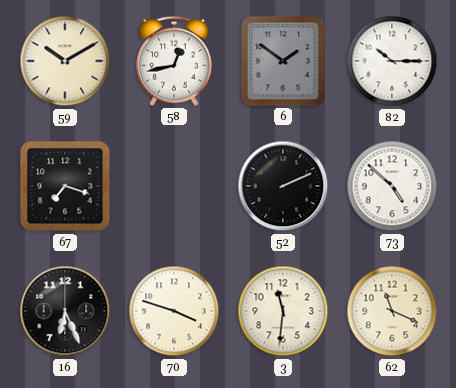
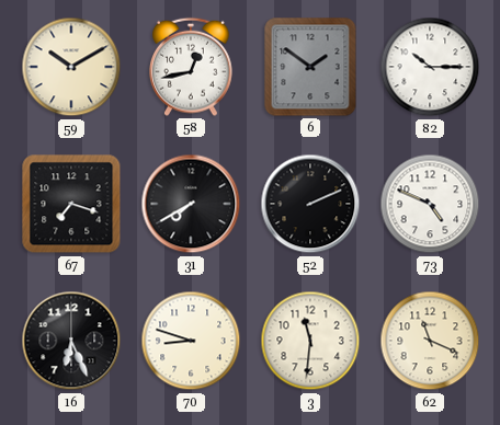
31: none -> 7:40 (191, 204)
73: 4:52 -> 4:49 (430, 204)
70: 3:48 -> 8:48 (191, 341)
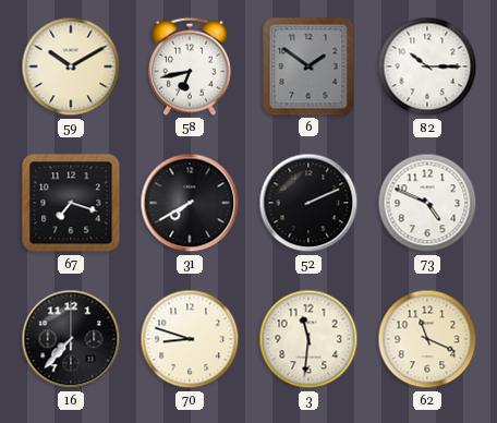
58: 12:43 -> 6:43 (191, 67)
16: 6:26 -> 7:37 (71, 339)
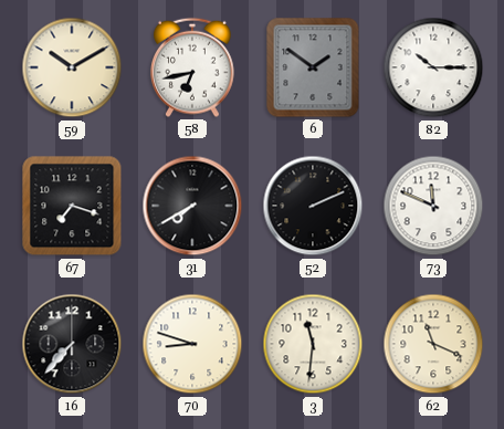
73: 4:49 -> 11:49 (433, 206)
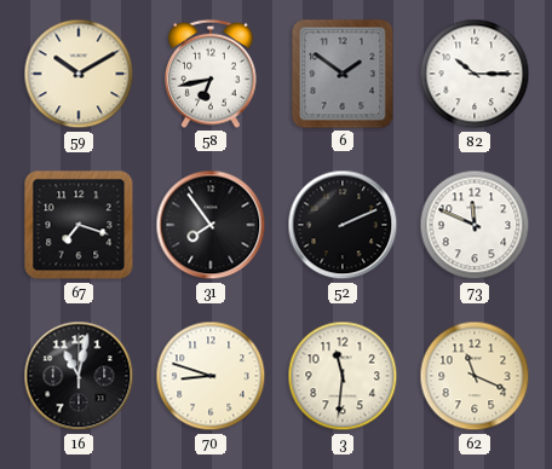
31: 7:40 -> 7:54 (211, 225)
16: 7:37 -> 11:02 (79, 376)
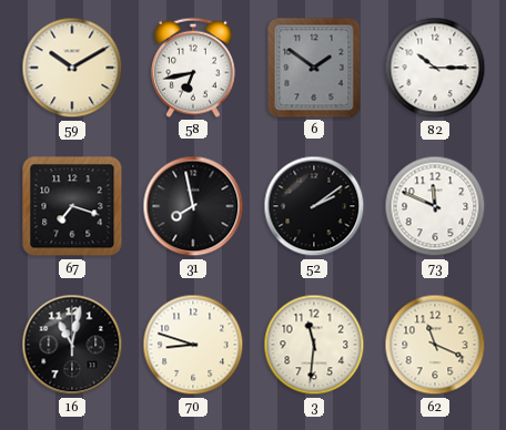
31: 7:54 -> 7:58 (193, 206)
52: 2:11 -> 2:09 (314, 206)
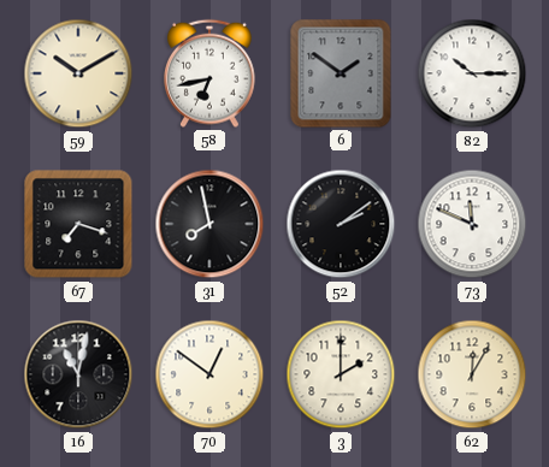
70: 8:48 -> 12:51 (209, 374)
3: 11:31 -> 2:00 (341, 374)
62: 11:19 -> 12:05 (472, 374)
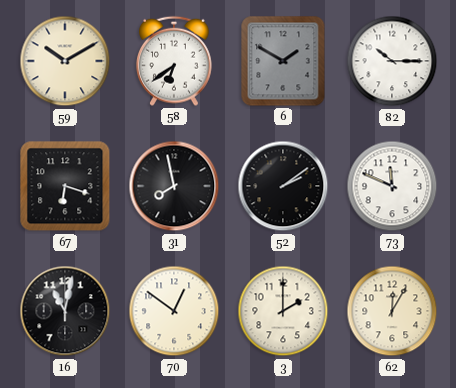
58: 6:43 -> 6:39 (175, 61)
6: 1:51 -> 1:50 (283, 61)
67: 7:18 -> 6:18 (65, 186)
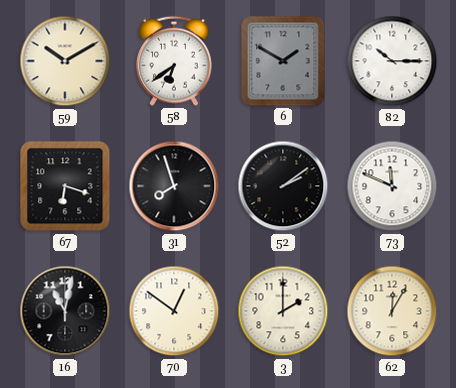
31: 7:58 -> 7:57 (174, 186)
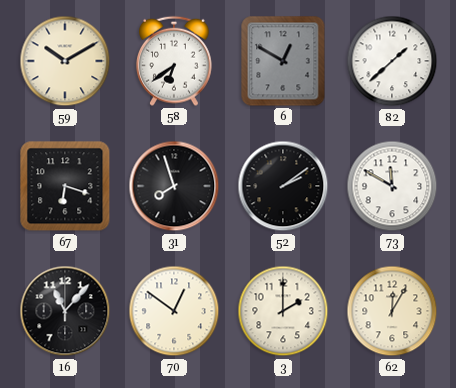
6: 1:50 -> 12:50 (283, 61)
82: 10:15 -> 1:38 (392, 61)
73: 11:49 -> 11:50 (392, 186)
16: 11:02 -> 11:07 (65, 311)
